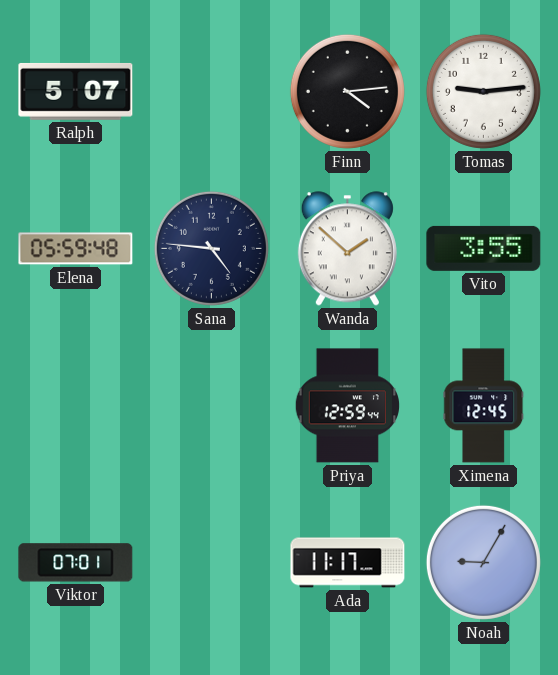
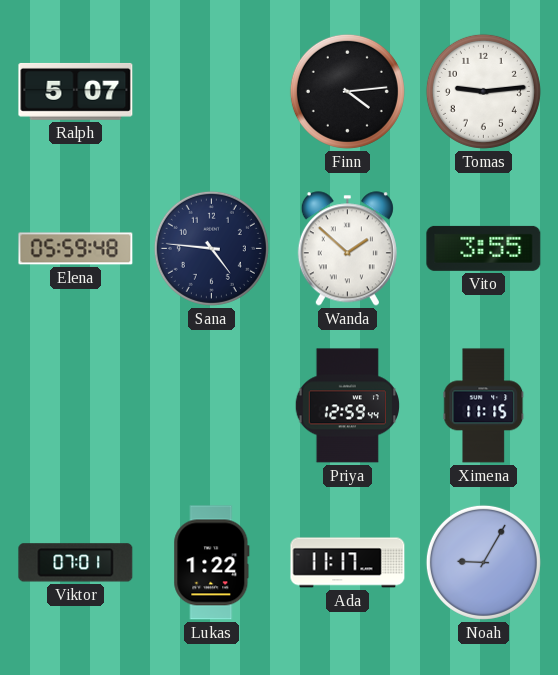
Ximena: 12:45 -> 11:15 (484, 406)
Lukas: none -> 1:22 (212, 563)
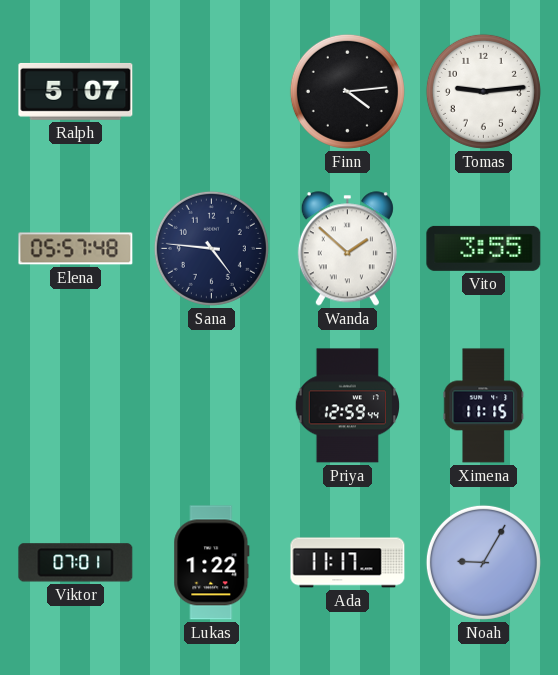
Elena: 05:59 -> 05:57 (76, 249)
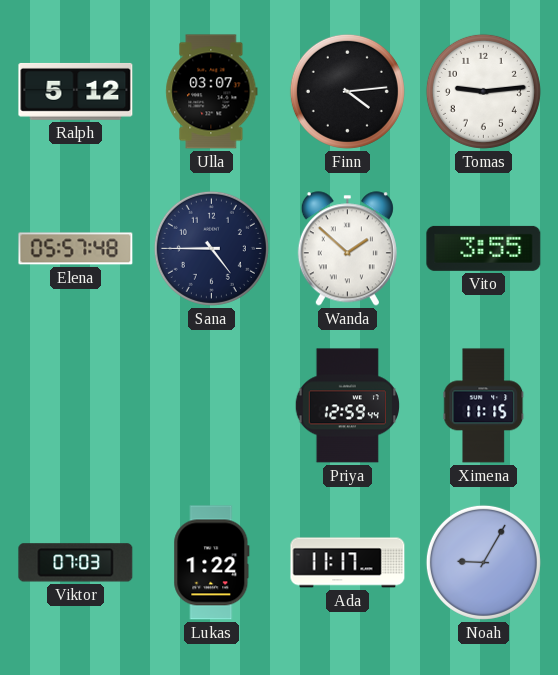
Ralph: 5:07 -> 5:12 (76, 91)
Ulla: none -> 03:07 (212, 92)
Sana: 4:46 -> 4:45 (211, 248)
Viktor: 07:01 -> 07:03 (76, 563)
